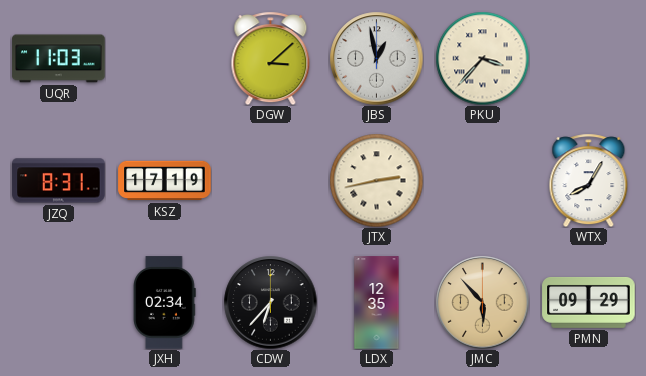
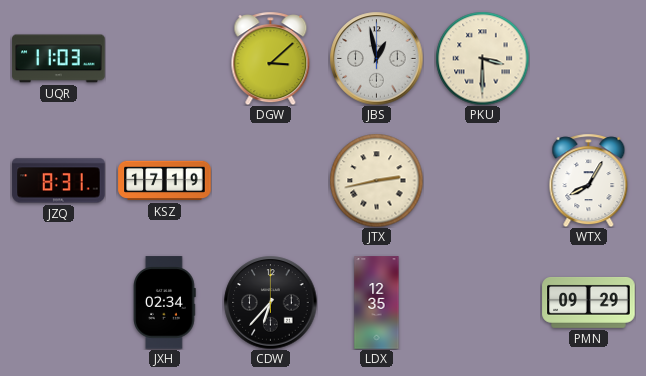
PKU: 3:37 -> 3:30 (482, 58)
JMC: 5:53 -> none (482, 302)
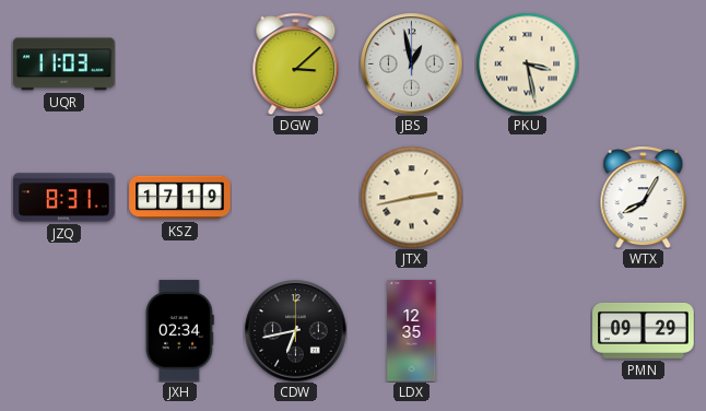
PKU: 3:30 -> 3:28 (527, 63)
CDW: 6:37 -> 6:43 (295, 330)
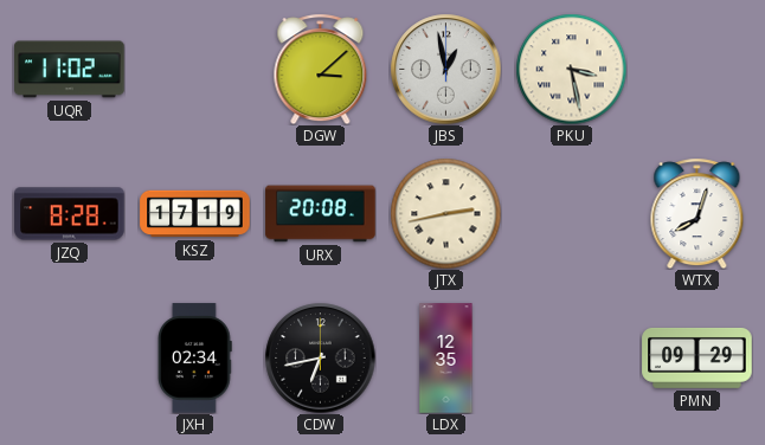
UQR: 11:03 -> 11:02 (70, 70)
JZQ: 8:31 -> 8:28 (70, 214)
URX: none -> 20:08 (321, 214)
WTX: 8:05 -> 8:03 (697, 213)
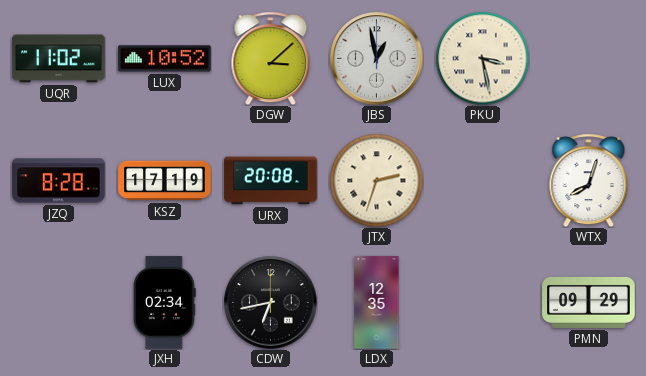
LUX: none -> 10:52 (165, 59)
JTX: 2:43 -> 2:33 (376, 180)
